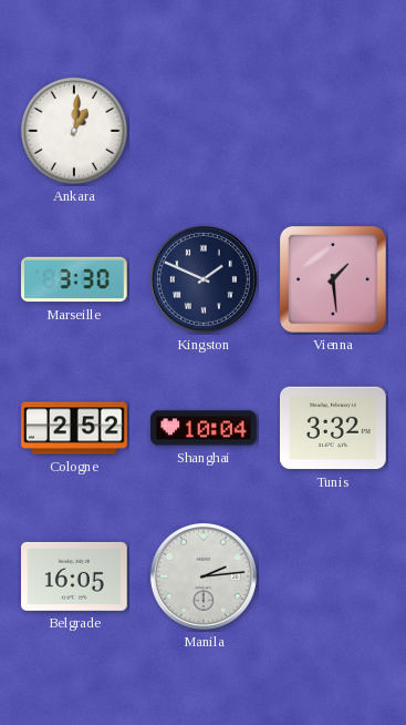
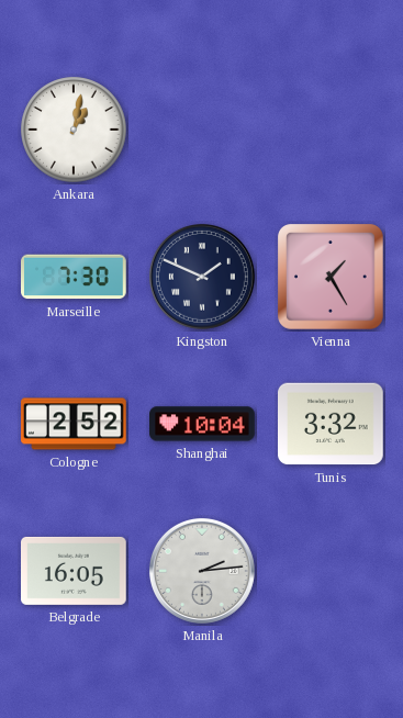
Ankara: 1:01 -> 1:02 (74, 130)
Marseille: 3:30 -> 7:30 (75, 277)
Vienna: 1:29 -> 1:25 (332, 278)
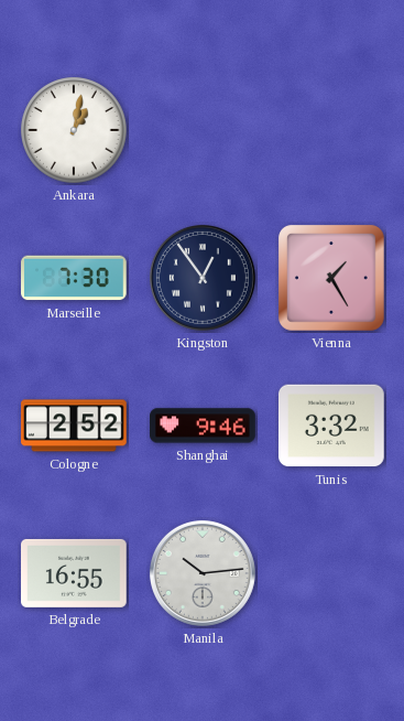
Kingston: 1:49 -> 12:54 (203, 278)
Shanghai: 10:04 -> 9:46 (203, 426)
Belgrade: 16:05 -> 16:55 (75, 573)
Manila: 2:14 -> 10:14 (203, 573)
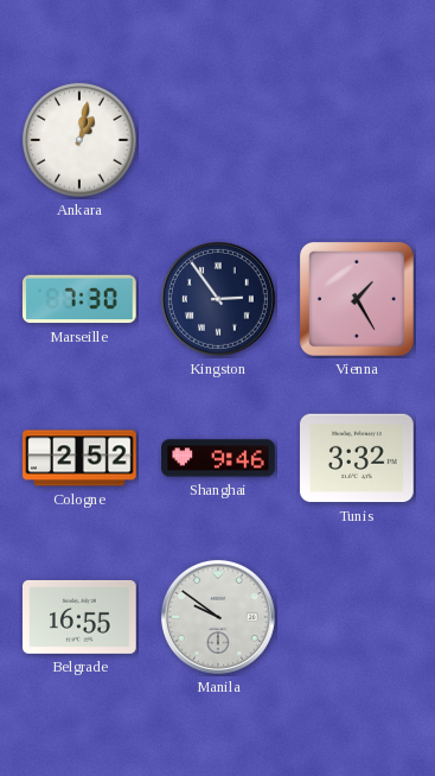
Kingston: 12:54 -> 2:54 (218, 299)
Manila: 10:14 -> 9:51 (218, 617)
